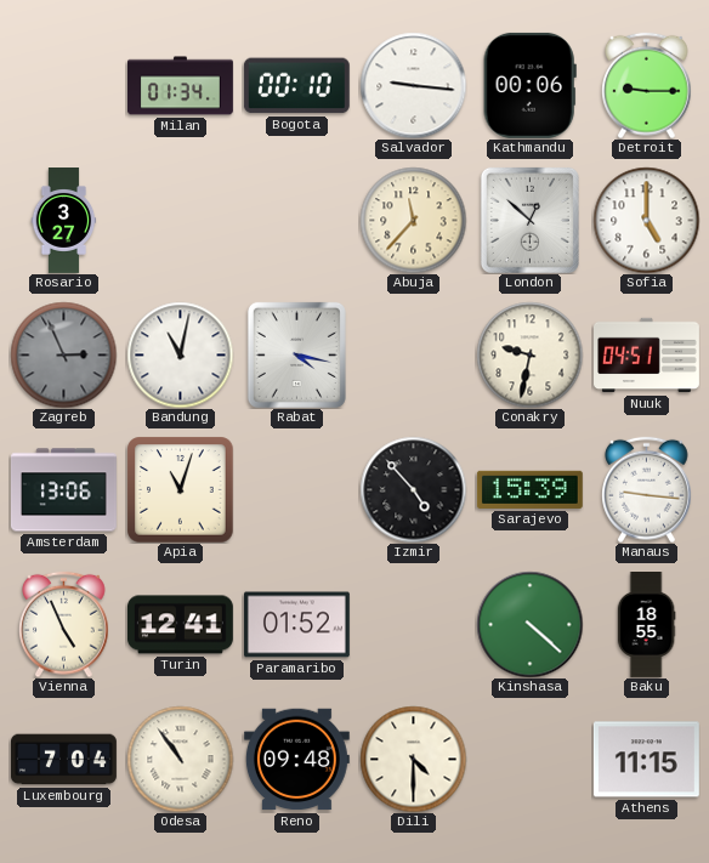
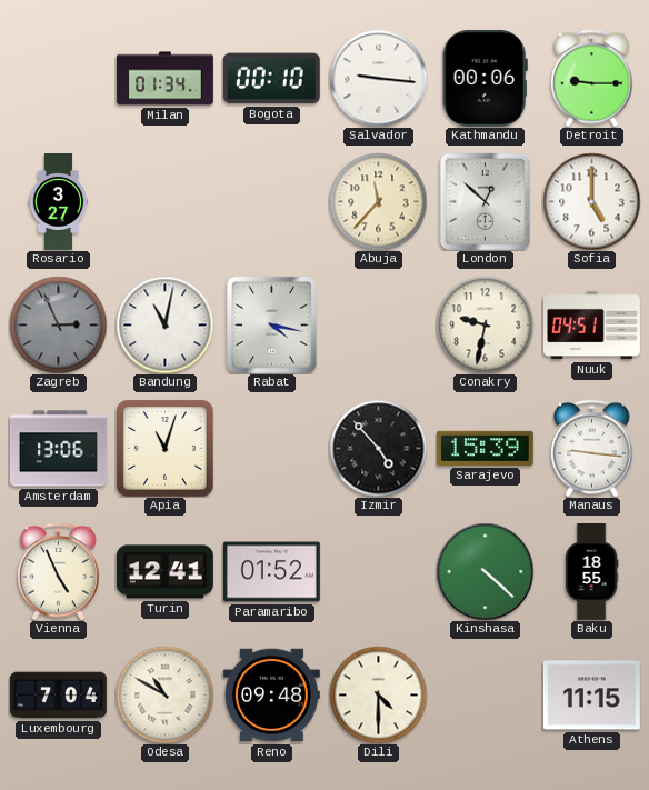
Odesa: 10:54 -> 10:50 (164, 694)
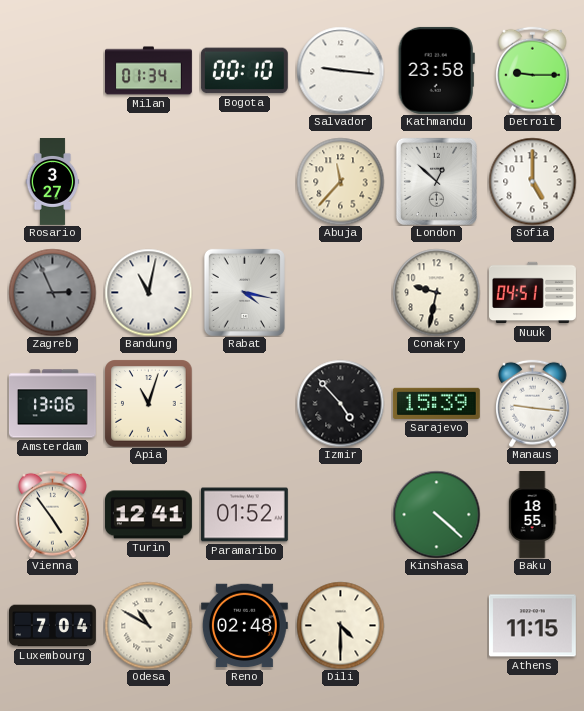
Kathmandu: 00:06 -> 23:58 (436, 70)
Vienna: 4:56 -> 4:54 (53, 514)
Reno: 09:48 -> 02:48 (244, 626)
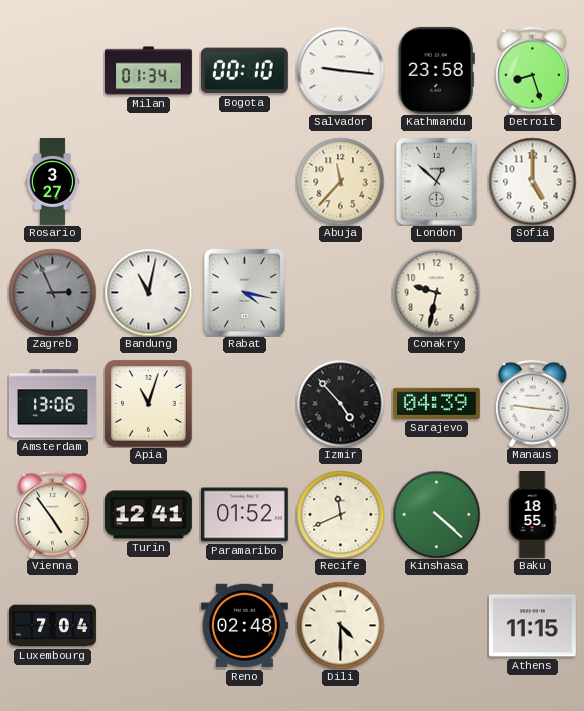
Detroit: 9:15 -> 8:27 (533, 70)
Nuuk: 04:51 -> none (533, 293)
Sarajevo: 15:39 -> 04:39 (436, 403)
Recife: none -> 11:41 (340, 514)
Odesa: 10:50 -> none (148, 625)
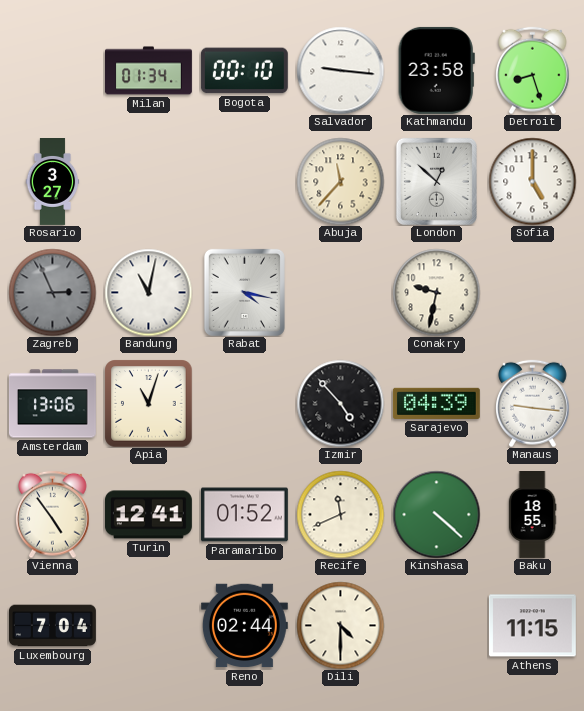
Reno: 02:48 -> 02:44 (244, 626)
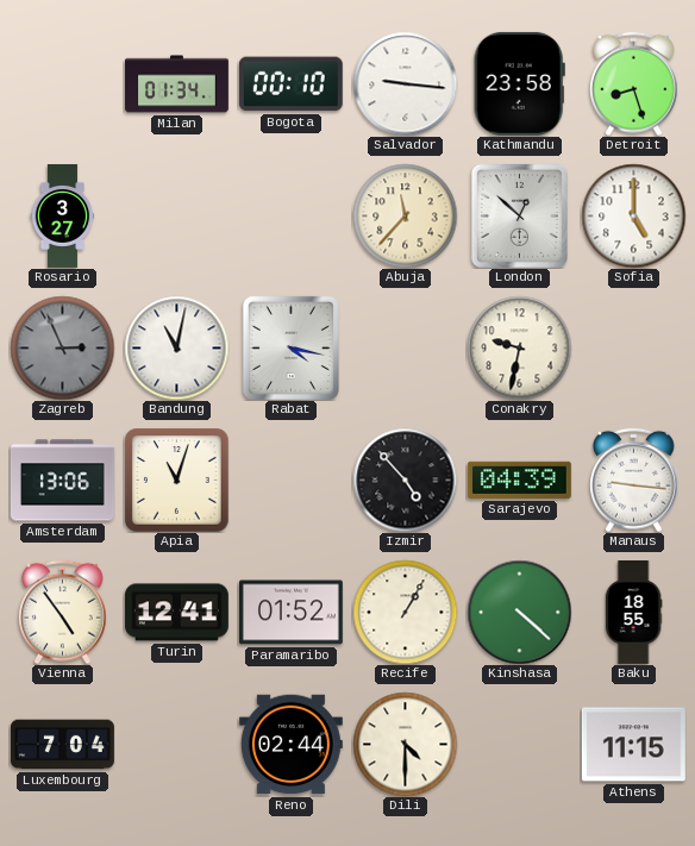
Recife: 11:41 -> 1:05 (405, 612)
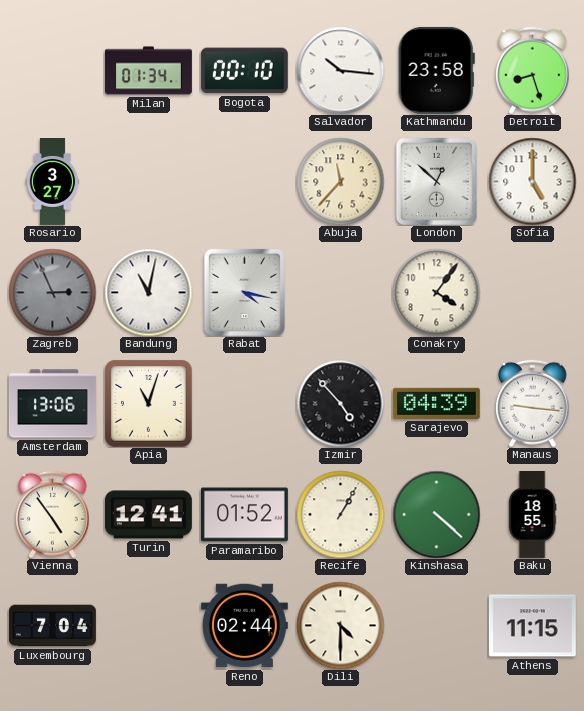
Salvador: 9:16 -> 10:16 (340, 70)
Conakry: 9:32 -> 4:06 (436, 292)
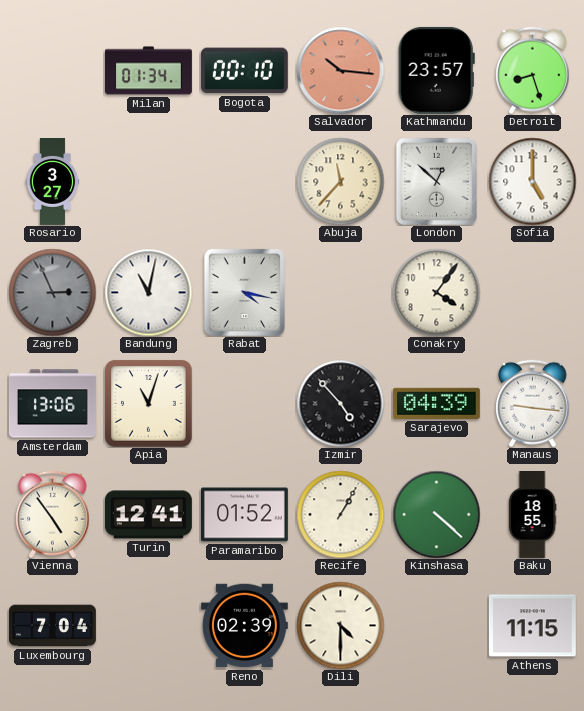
Salvador dial: white -> salmon (340, 70)
Kathmandu: 23:58 -> 23:57 (436, 70)
Reno: 02:44 -> 02:39 (244, 626)
